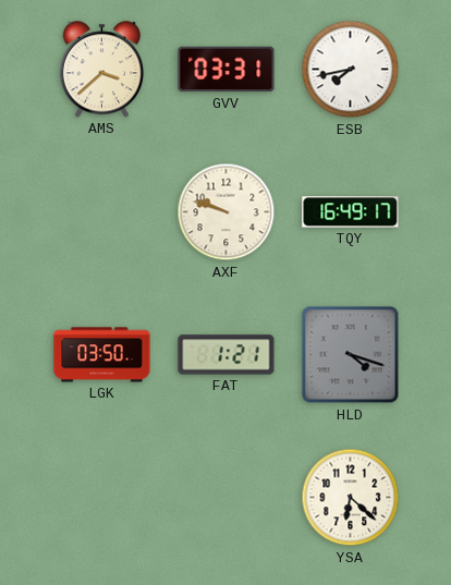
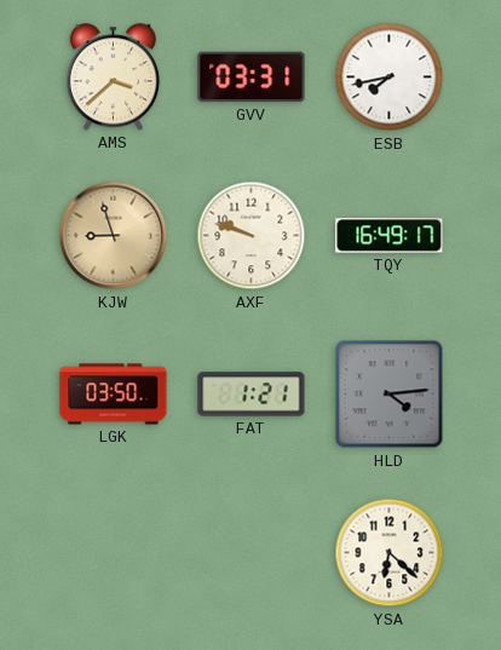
KJW: none -> 8:57 (114, 236)
HLD: 4:18 -> 4:14 (390, 395)
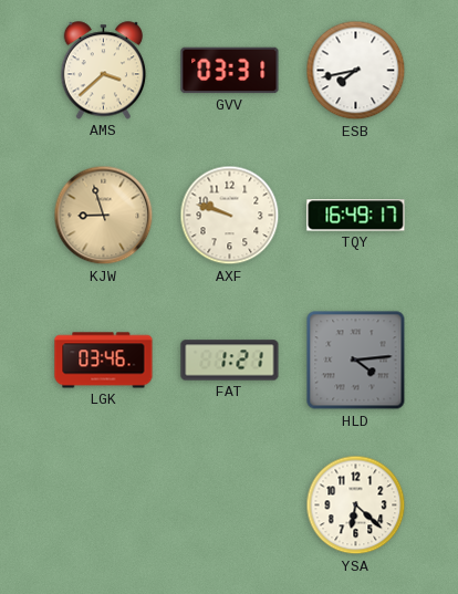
LGK: 03:50 -> 03:46 (104, 361)
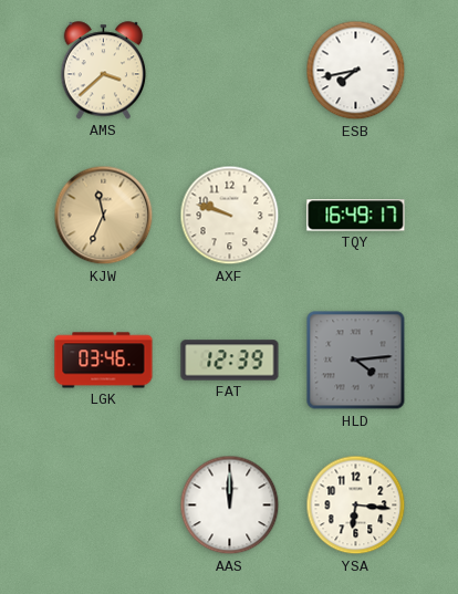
GVV: 03:31 -> none (230, 71)
KJW: 8:57 -> 11:34 (104, 216)
FAT: 1:21 -> 12:39 (230, 361)
AAS: none -> 12:00 (230, 506)
YSA: 6:22 -> 6:16 (356, 506)
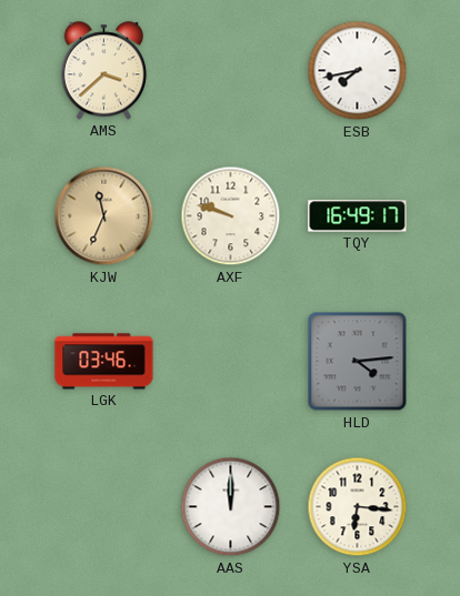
FAT: 12:39 -> none (230, 361)
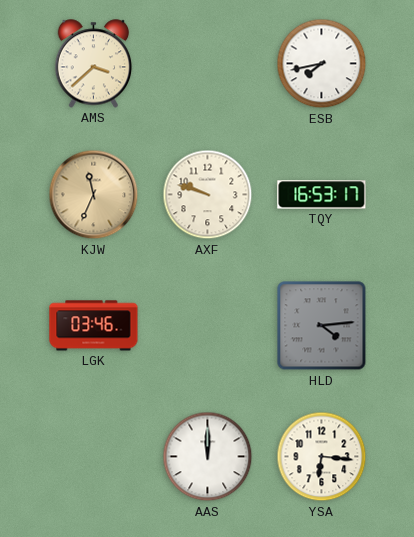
TQY: 16:49 -> 16:53 (322, 195)
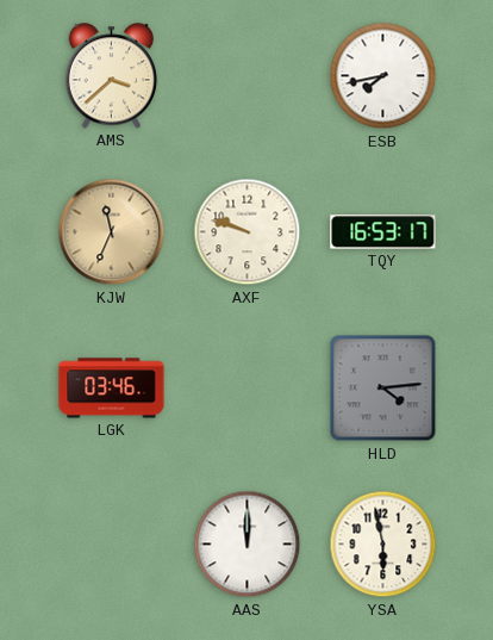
YSA: 6:16 -> 5:58 (383, 545)
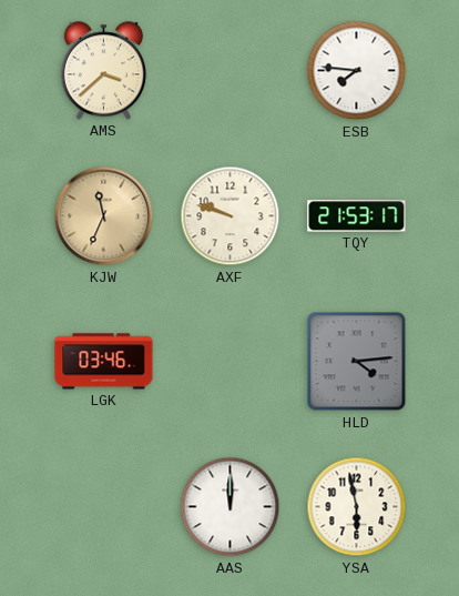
ESB: 7:43 -> 7:46 (357, 71)
TQY: 16:53 -> 21:53 (357, 216)
